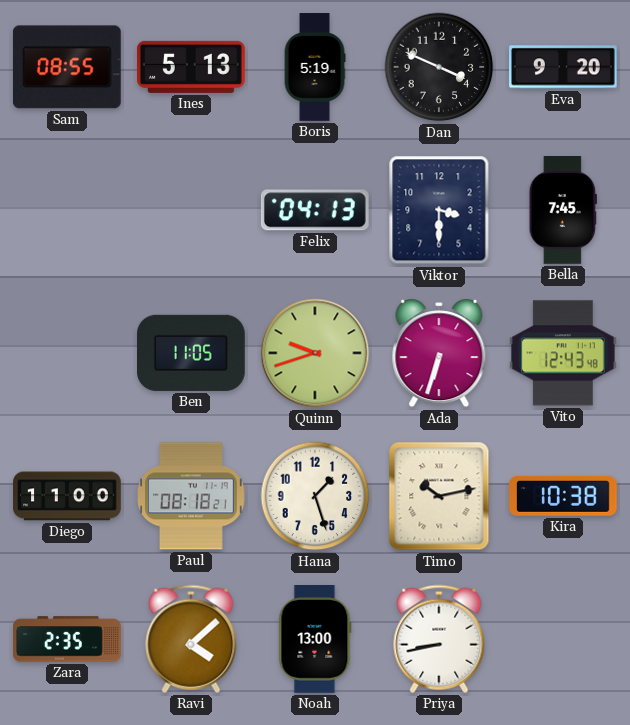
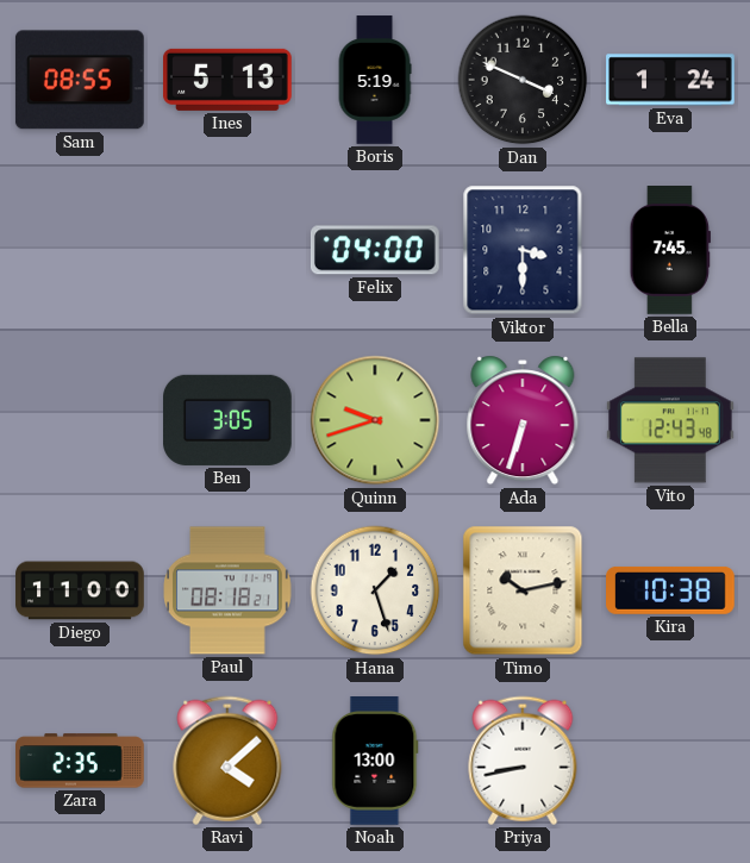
Eva: 9:20 -> 1:24 (670, 80)
Felix: 04:13 -> 04:00 (375, 250)
Ben: 11:05 -> 3:05 (229, 420)
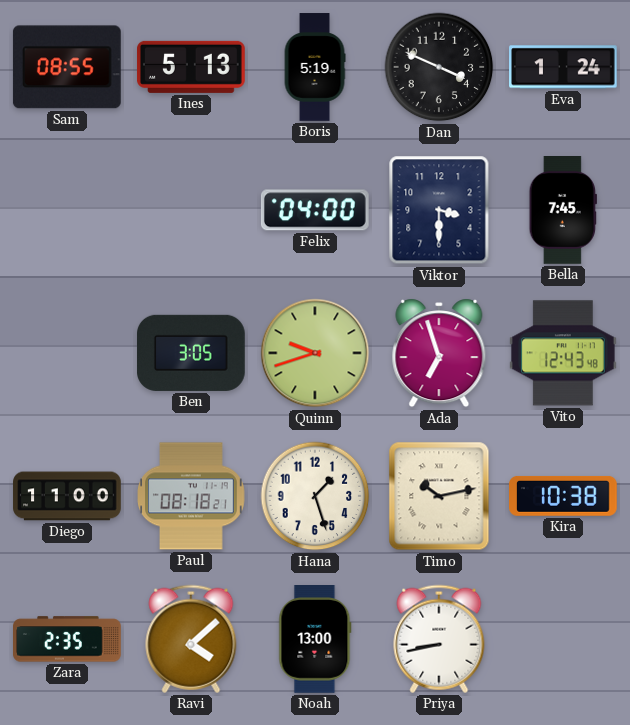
Ada: 6:33 -> 6:57 (439, 353)
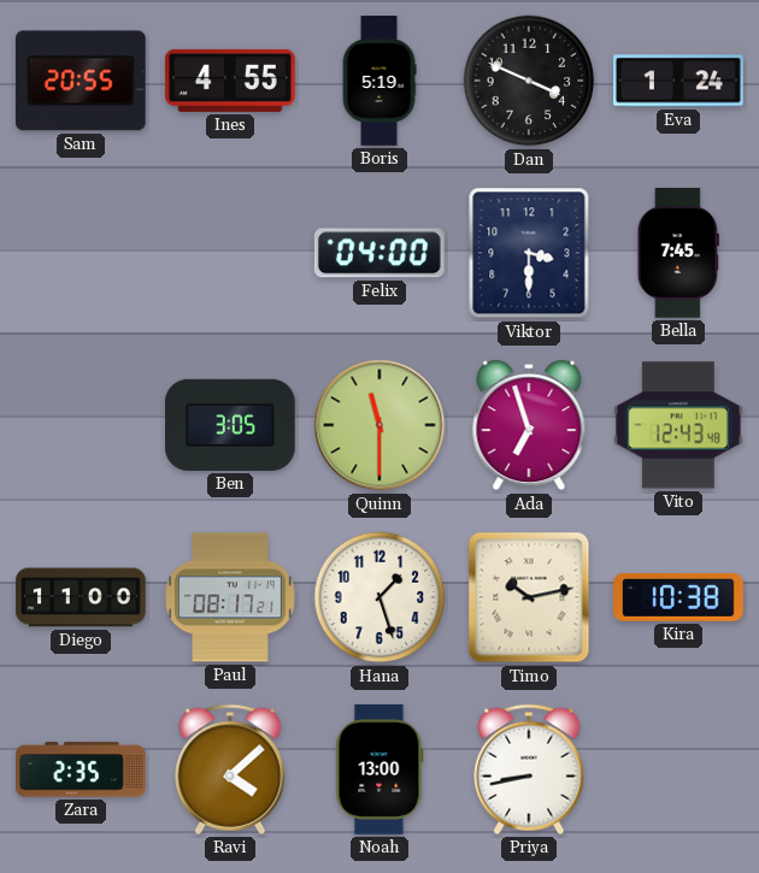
Sam: 08:55 -> 20:55 (81, 81)
Ines: 5:13 -> 4:55 (231, 81)
Quinn: 9:42 -> 11:30 (379, 425)
Paul: 08:18 -> 08:17 (230, 597)
